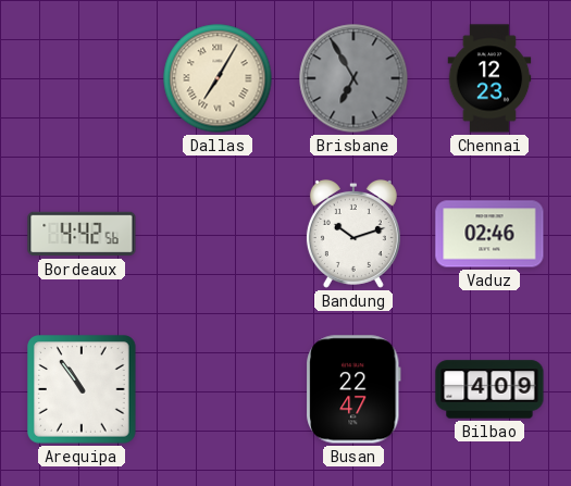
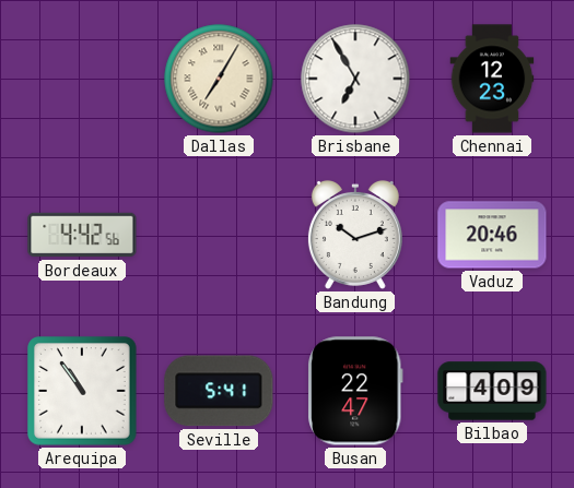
Brisbane dial: grey -> white (355, 79)
Vaduz: 02:46 -> 20:46 (492, 235)
Seville: none -> 5:41 (219, 391)
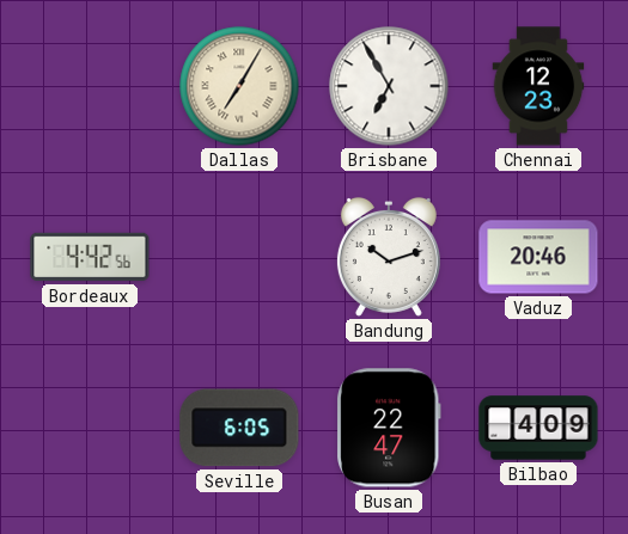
Arequipa: 10:54 -> none (82, 391)
Seville: 5:41 -> 6:05 (239, 428)
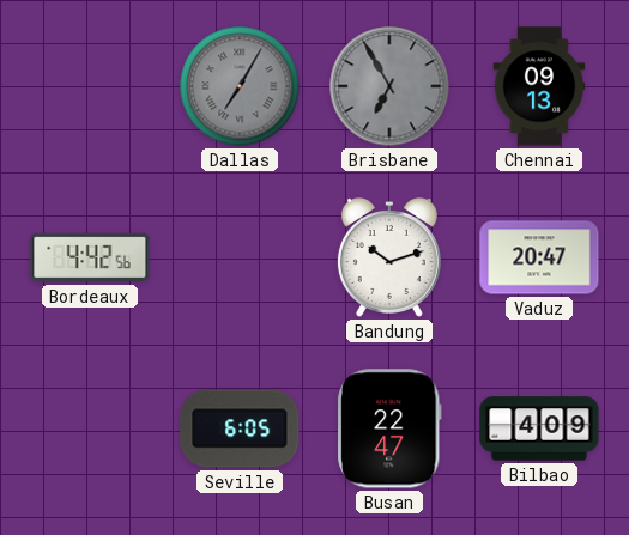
Dallas dial: cream -> grey (240, 86)
Brisbane dial: white -> grey (389, 86)
Chennai: 12:23 -> 09:13 (539, 86)
Vaduz: 20:46 -> 20:47 (539, 257)
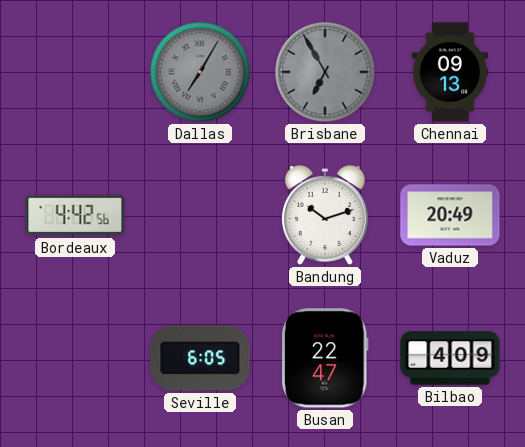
Vaduz: 20:47 -> 20:49 (450, 215)
